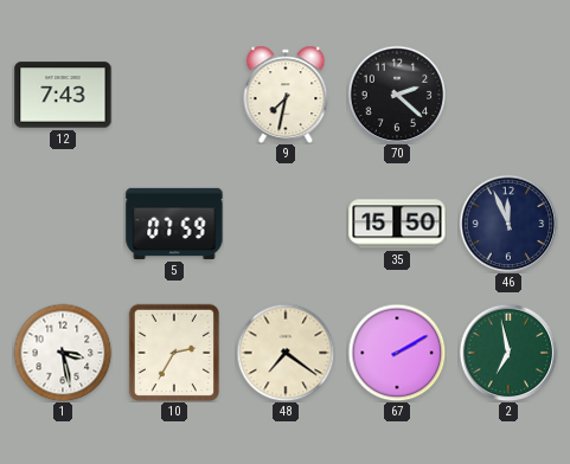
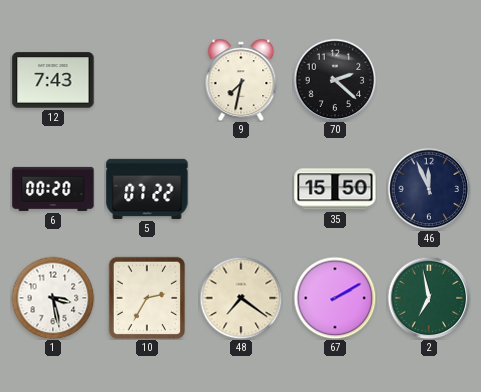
6: none -> 00:20 (53, 189)
5: 07:59 -> 07:22 (147, 189)
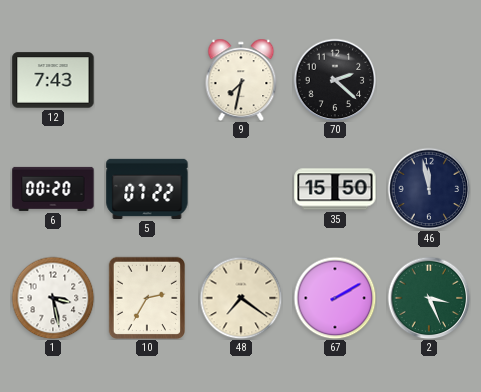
46: 11:56 -> 11:58 (429, 189)
2: 6:58 -> 3:26 (429, 298)
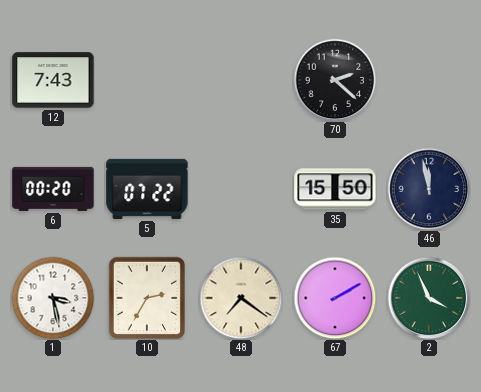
9: 7:32 -> none (241, 80)
2: 3:26 -> 3:56 (429, 298)
